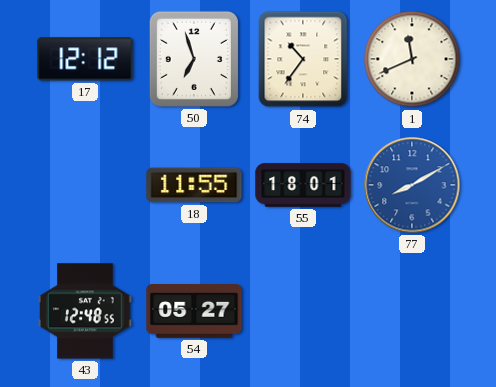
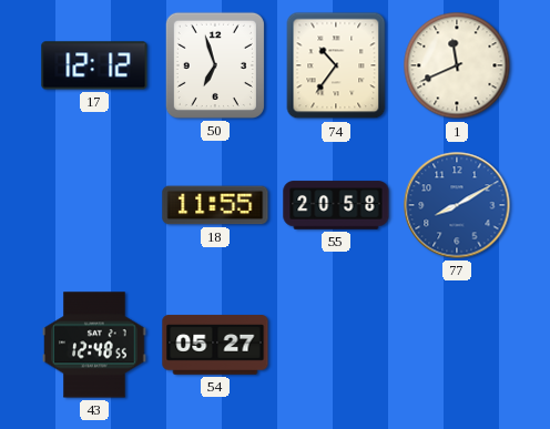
55: 18:01 -> 20:58 (336, 205)
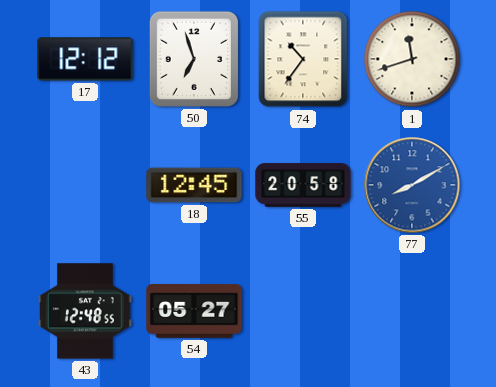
1: 11:41 -> 11:42 (412, 59)
18: 11:55 -> 12:45 (194, 185)
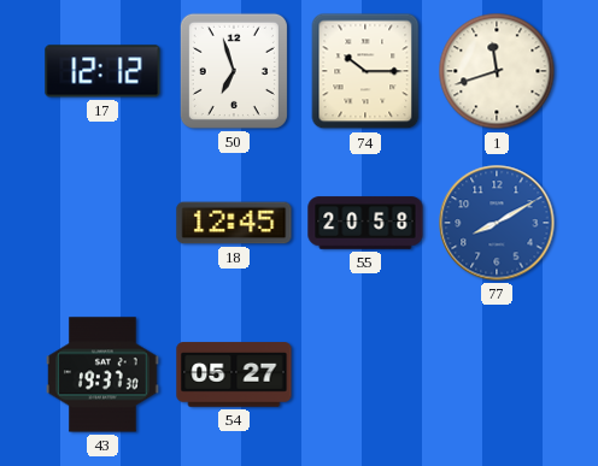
74: 10:36 -> 10:15 (365, 71)
43: 12:48 -> 19:37 (102, 374)
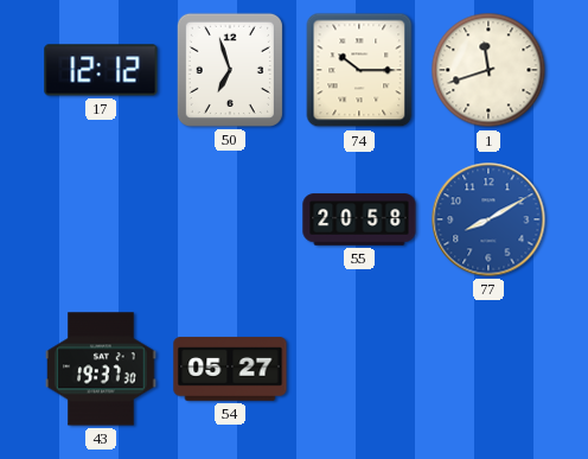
18: 12:45 -> none (234, 223)
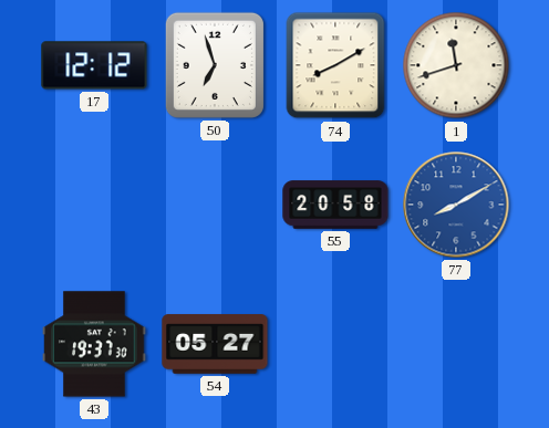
74: 10:15 -> 8:10 (335, 65)
